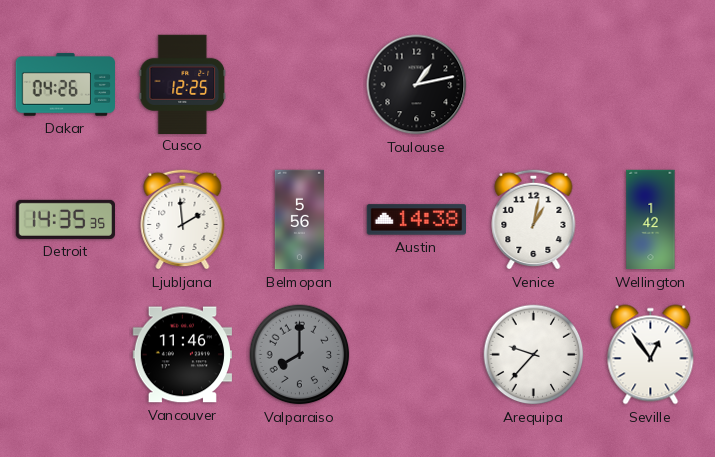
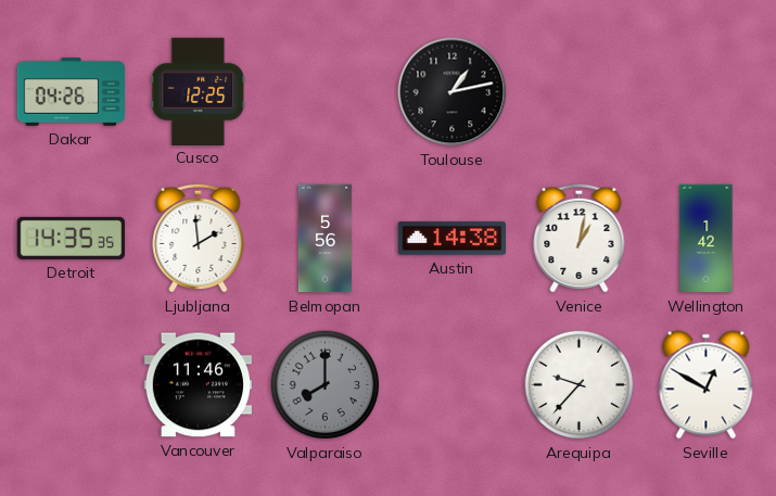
Seville: 12:54 -> 12:50 (707, 385)
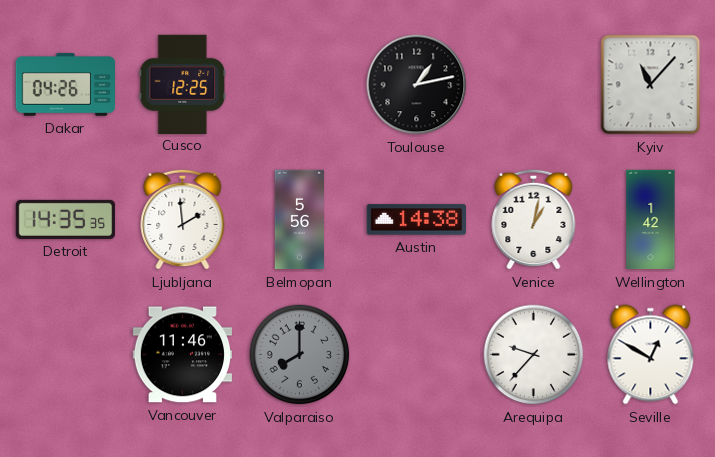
Kyiv: none -> 11:07 (651, 85)
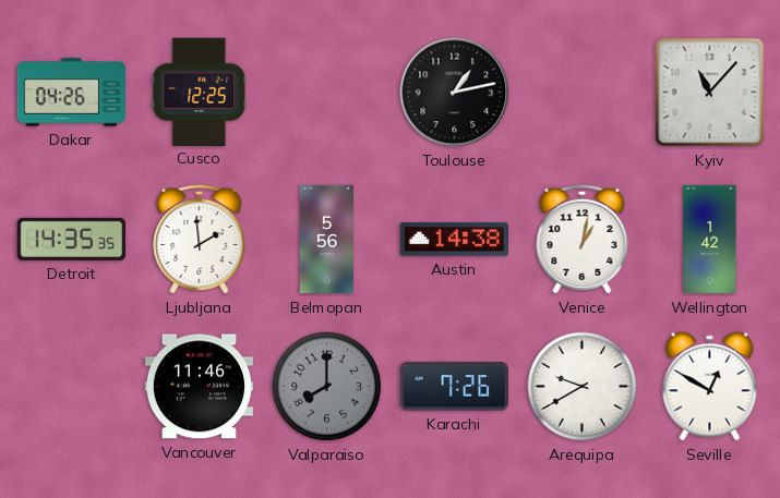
Karachi: none -> 7:26 (454, 387)
Arequipa: 9:37 -> 9:40 (583, 387)
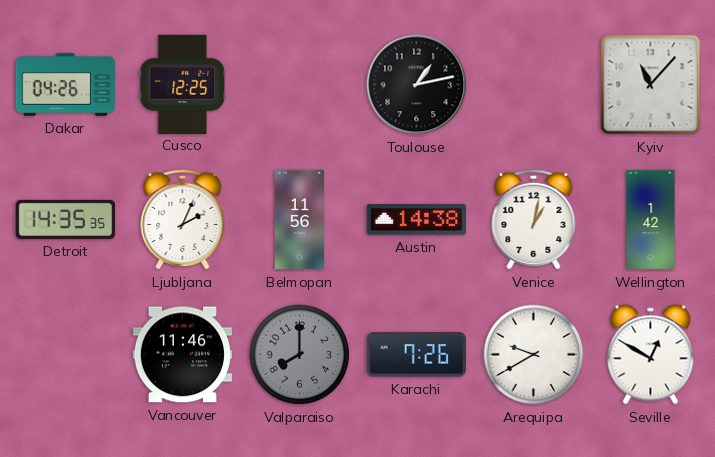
Ljubljana: 1:59 -> 2:04 (183, 219)
Belmopan: 5:56 -> 11:56 (299, 220)
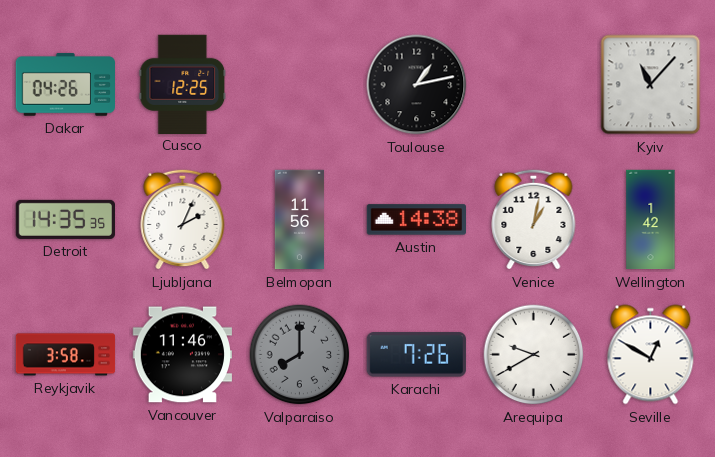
Reykjavik: none -> 3:58 (66, 355)
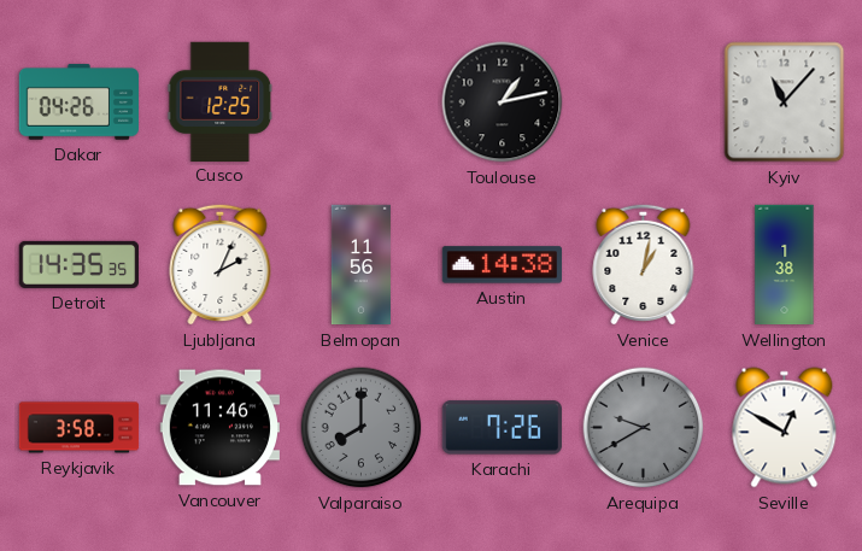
Wellington: 1:42 -> 1:38 (785, 265)
Arequipa dial: white -> grey (644, 428)
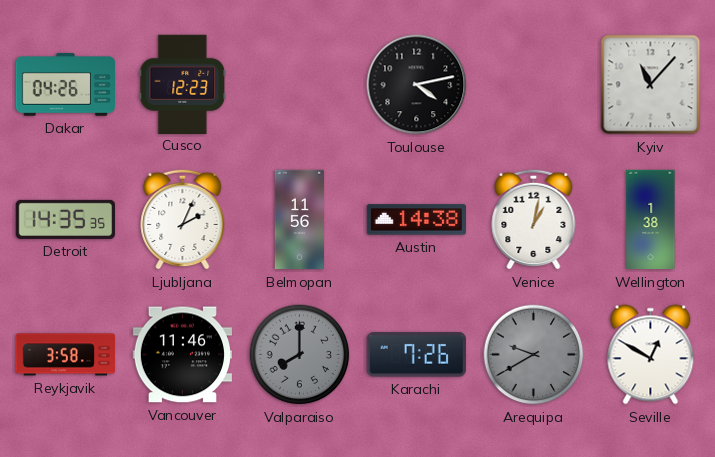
Cusco: 12:25 -> 12:23 (183, 84)
Toulouse: 1:13 -> 4:13 (417, 85)
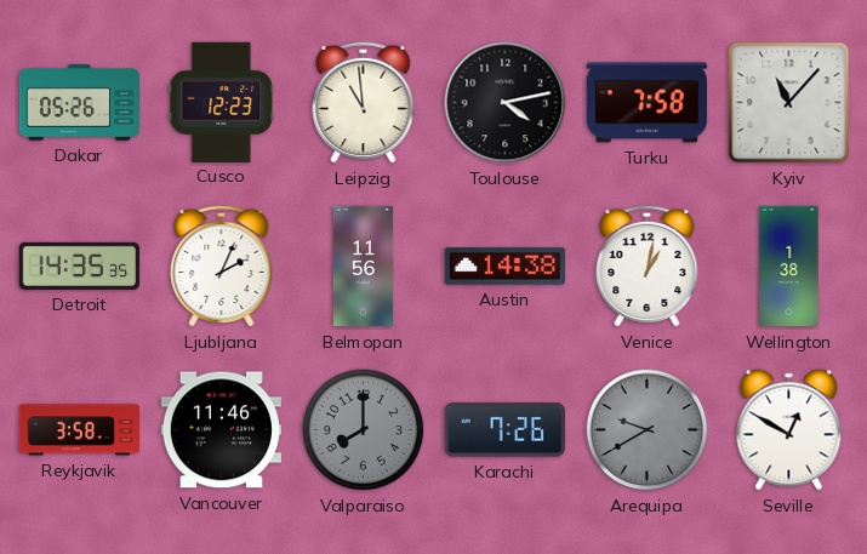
Dakar: 04:26 -> 05:26 (79, 103)
Leipzig: none -> 10:59 (364, 102)
Turku: none -> 7:58 (646, 103)
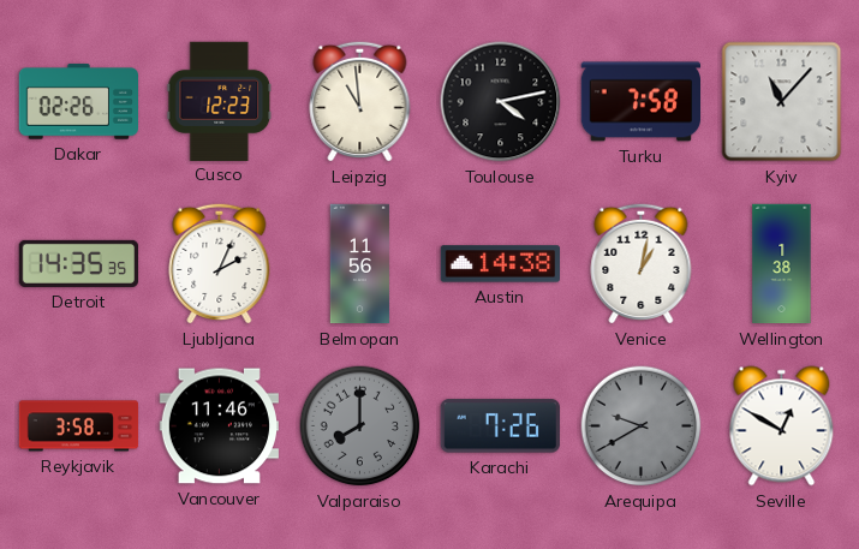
Dakar: 05:26 -> 02:26 (78, 102)
